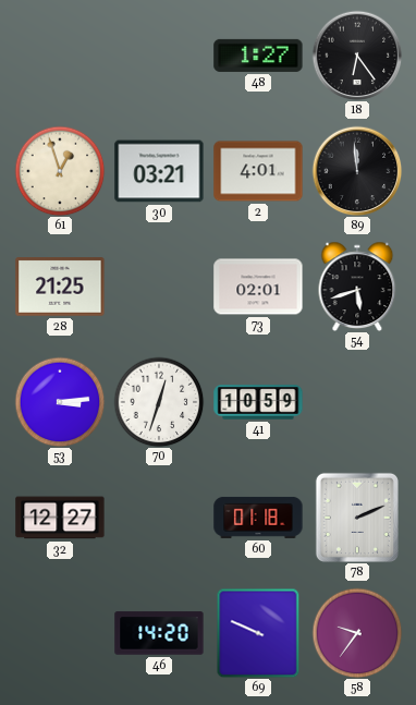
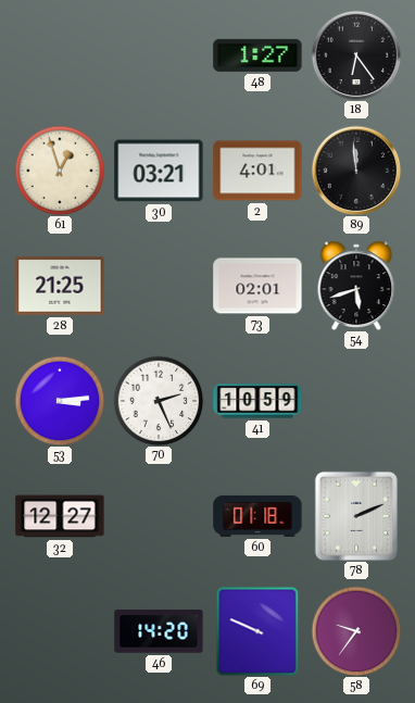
70: 12:33 -> 2:26 (159, 401)
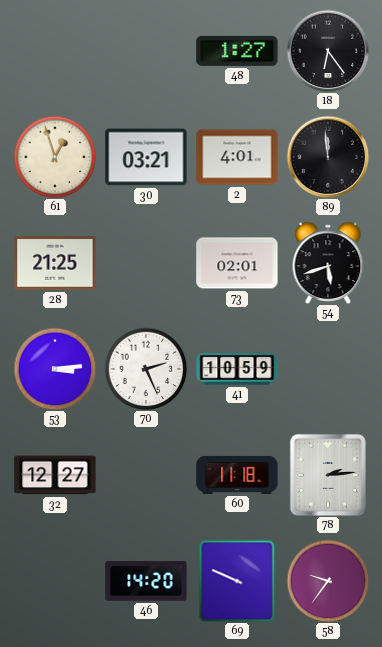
60: 01:18 -> 11:18 (237, 475)
78: 2:11 -> 2:14 (328, 475)
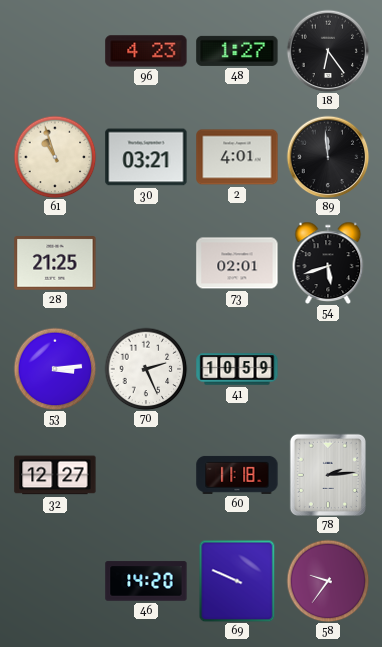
96: none -> 4:23 (146, 51)
61: 12:57 -> 10:57 (55, 157)
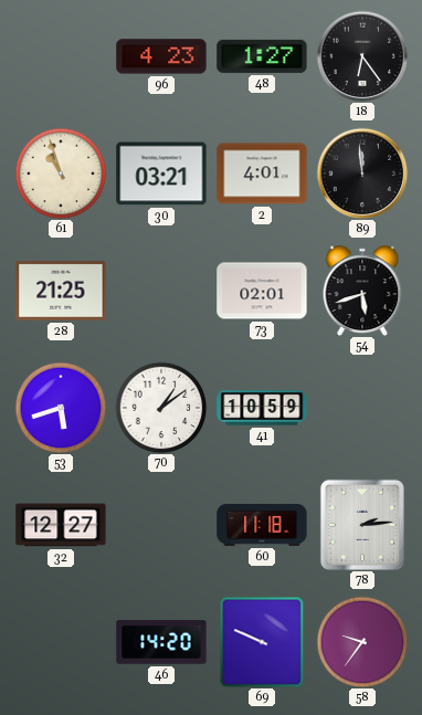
53: 3:14 -> 5:42 (61, 408)
70: 2:26 -> 1:09 (161, 408)
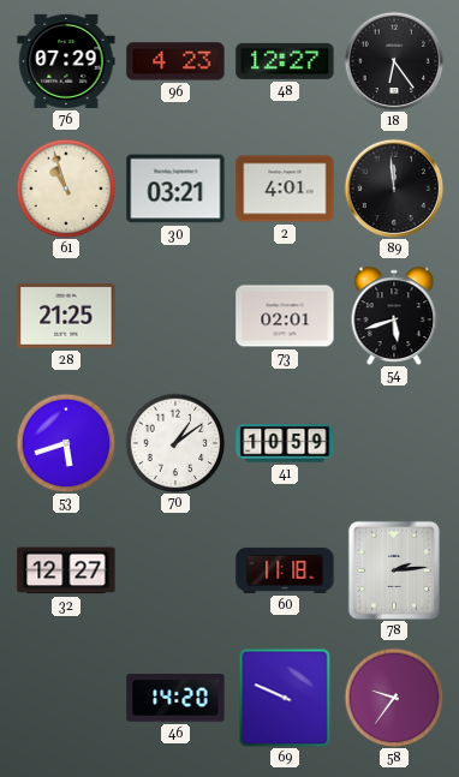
76: none -> 07:29 (66, 61)
48: 1:27 -> 12:27 (285, 61)
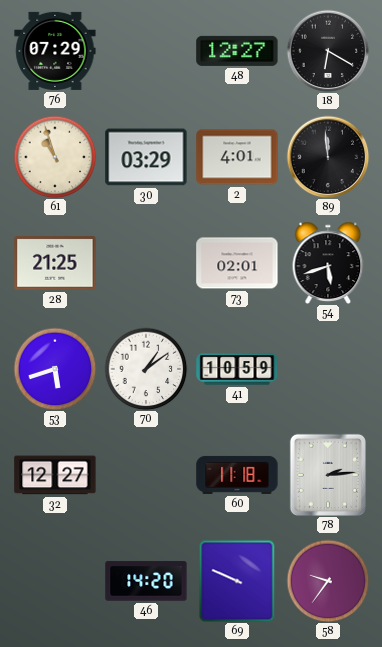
96: 4:23 -> none (175, 61)
18: 6:24 -> 6:20 (328, 51)
30: 03:21 -> 03:29 (146, 157)
